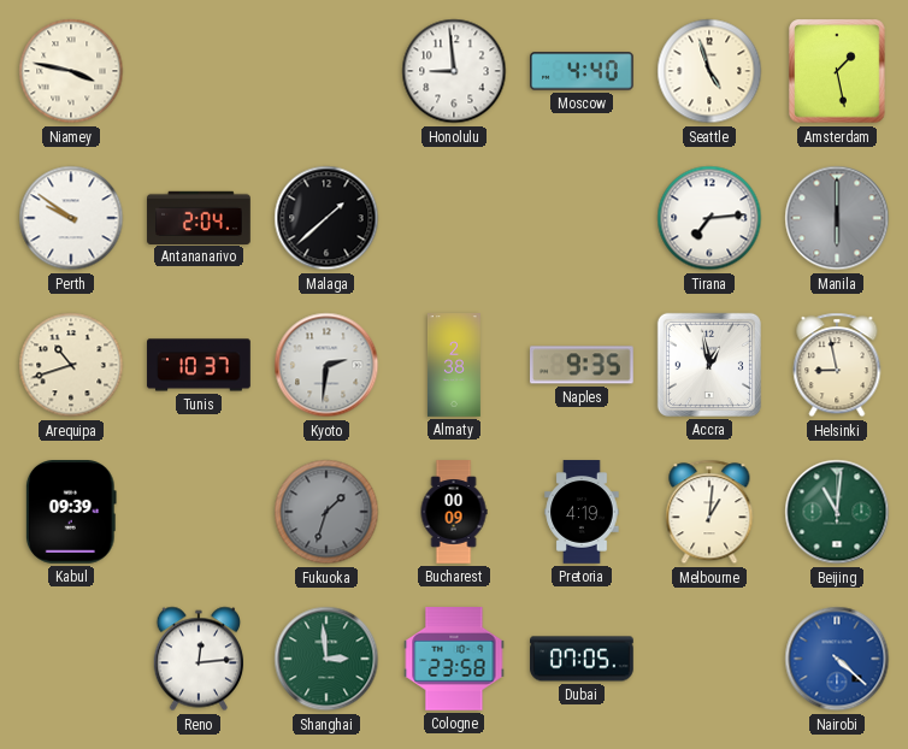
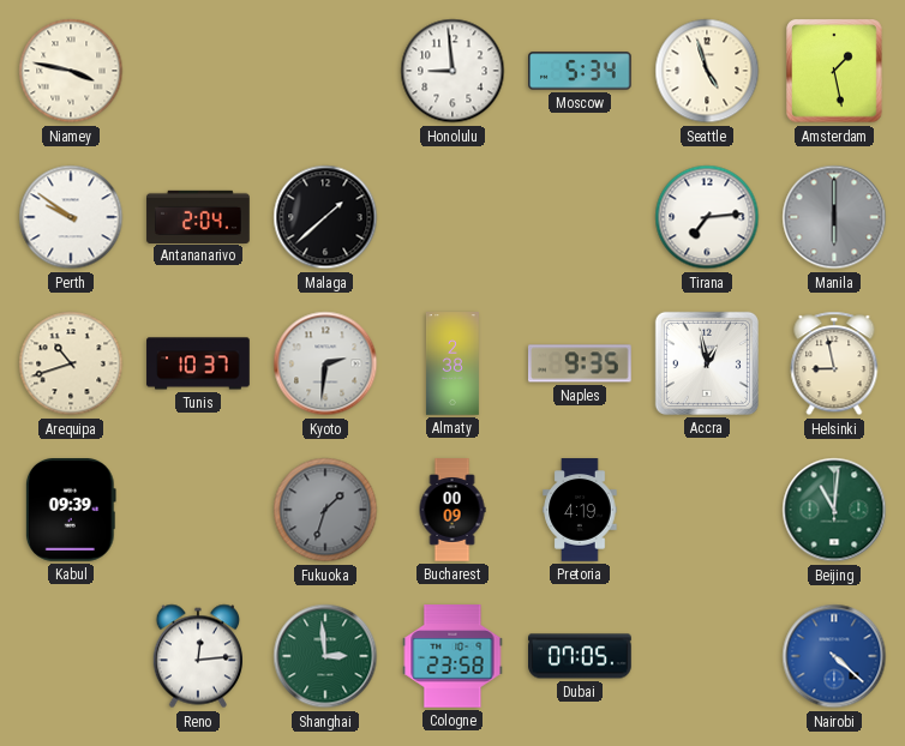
Moscow: 4:40 -> 5:34 (581, 71)
Melbourne: 1:01 -> none (709, 512)
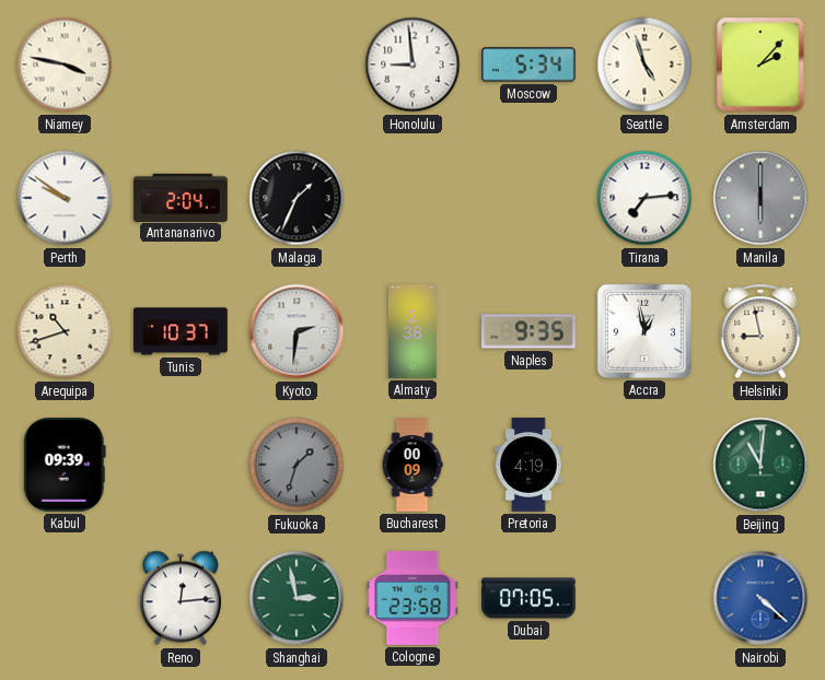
Amsterdam: 1:28 -> 2:07 (760, 65)
Malaga: 1:38 -> 1:34 (297, 198)
Shanghai: 2:59 -> 2:58 (297, 598)
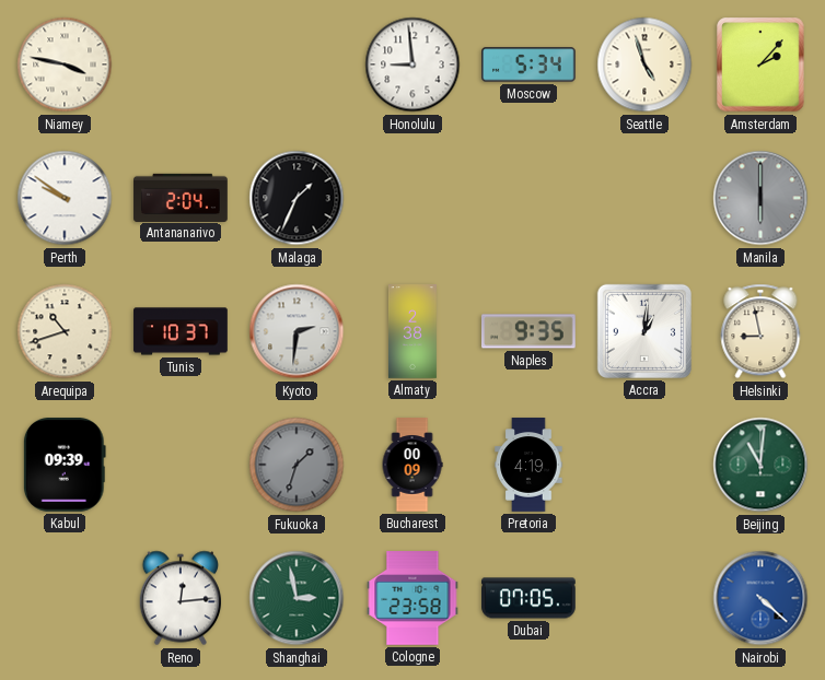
Tirana: 7:14 -> none (644, 198)
Accra: 12:58 -> 1:01 (644, 331)
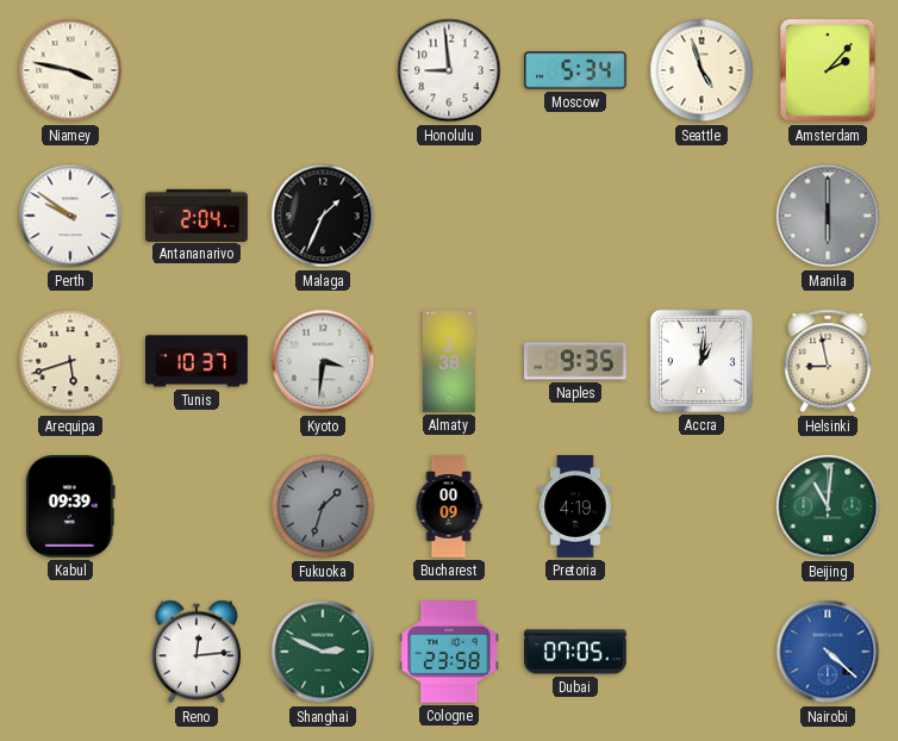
Arequipa: 10:42 -> 5:42 (70, 361)
Kyoto: 2:31 -> 3:31 (323, 361)
Shanghai: 2:58 -> 2:49 (323, 652)
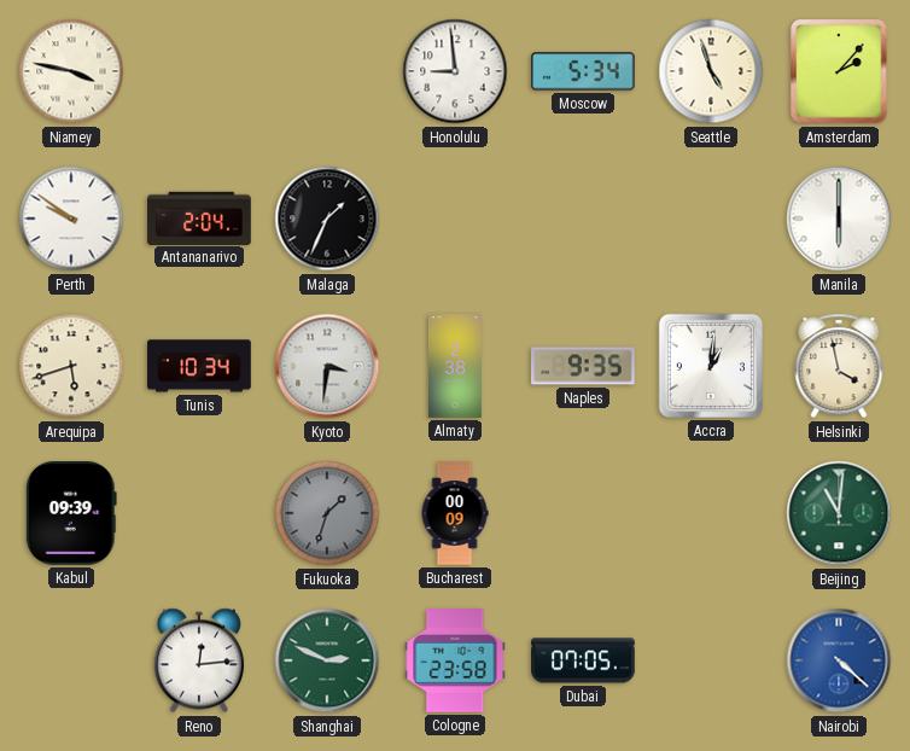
Manila dial: grey -> white (839, 219)
Tunis: 10:37 -> 10:34 (199, 366)
Helsinki: 8:58 -> 3:58 (839, 366)
Pretoria: 4:19 -> none (575, 506)
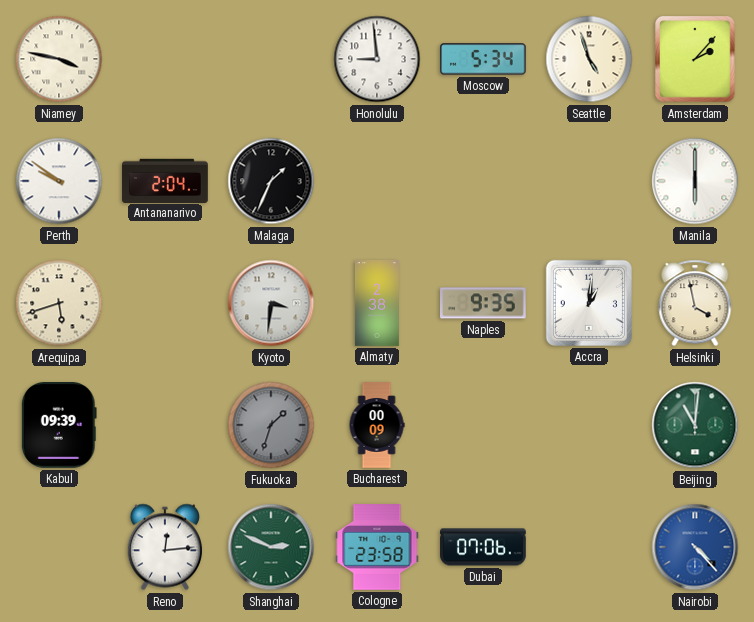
Tunis: 10:34 -> none (199, 366)
Dubai: 07:05 -> 07:06 (483, 547)
Nairobi: 4:22 -> 4:23 (695, 547)
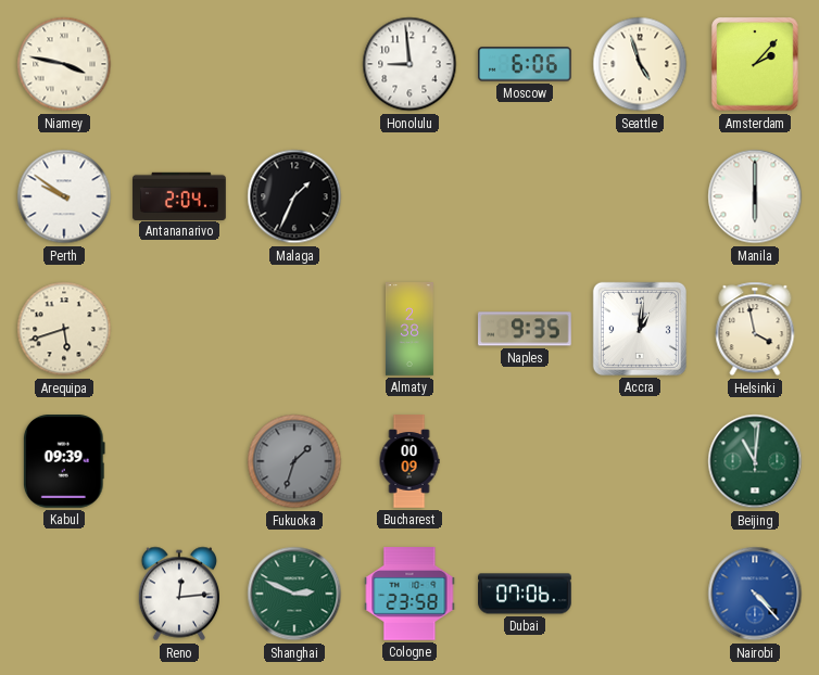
Moscow: 5:34 -> 6:06 (526, 64)
Kyoto: 3:31 -> none (271, 303)
